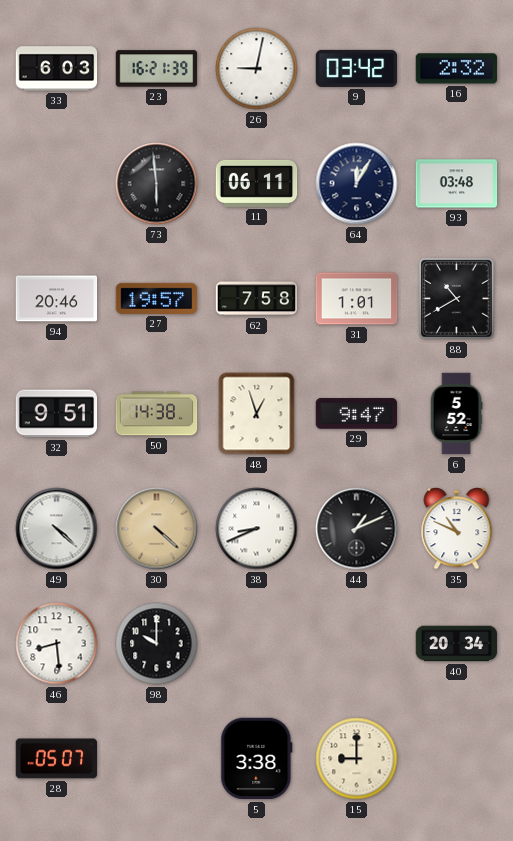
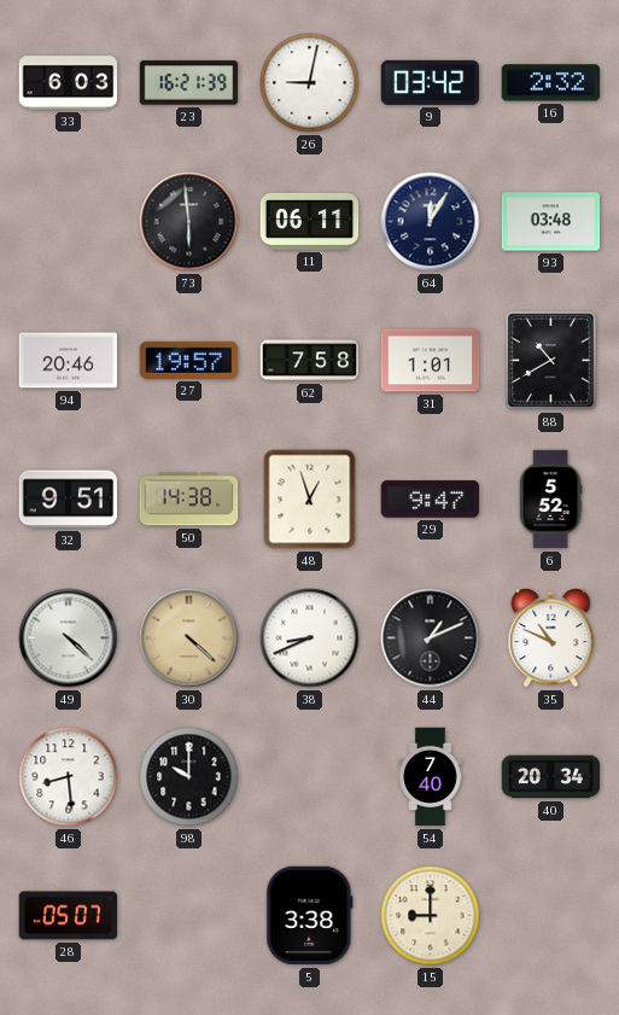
54: none -> 7:40 (431, 777)
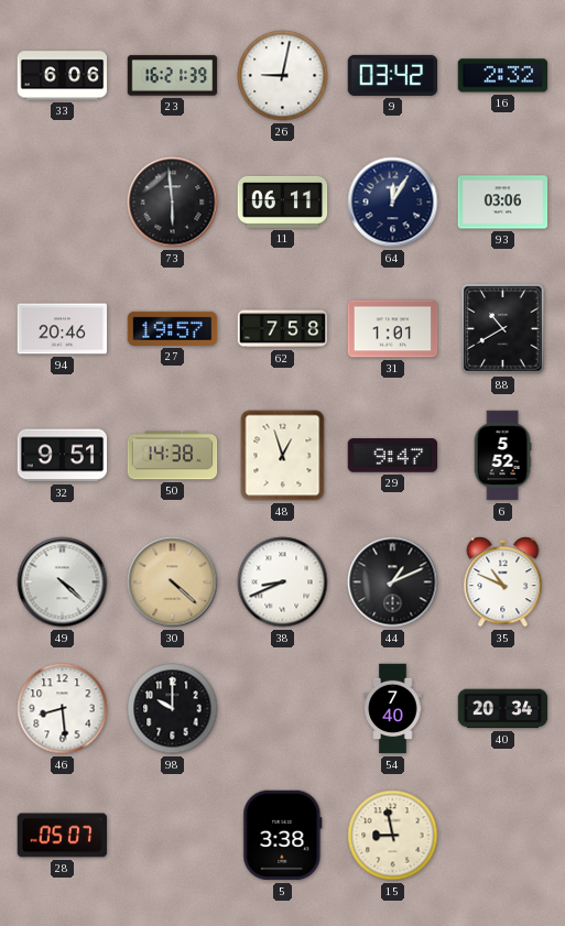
33: 6:03 -> 6:06 (63, 76)
93: 03:48 -> 03:06 (503, 203)
15: 9:00 -> 8:58 (393, 836)
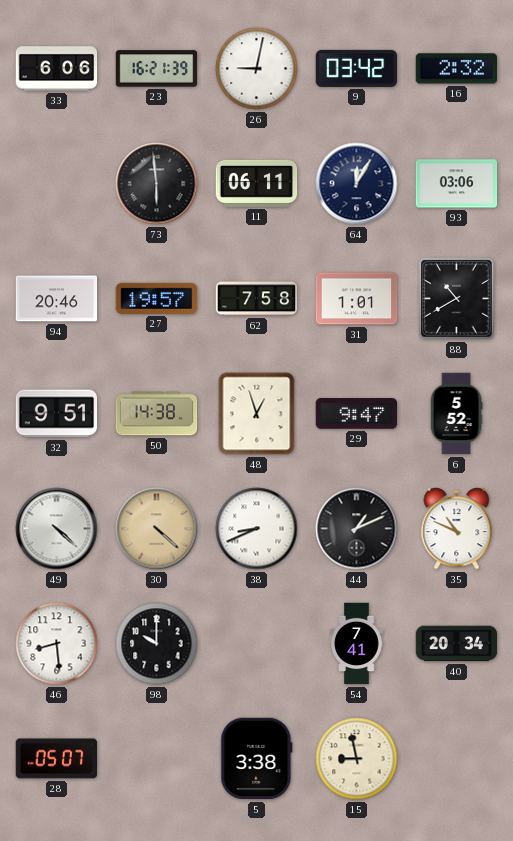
54: 7:40 -> 7:41 (357, 644)
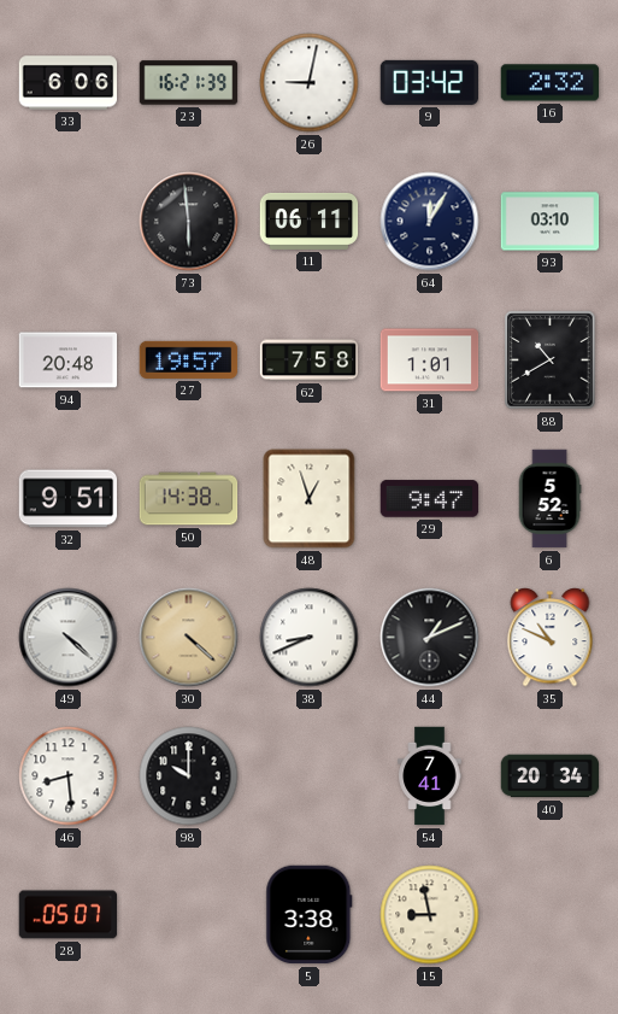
93: 03:06 -> 03:10 (551, 222)
94: 20:46 -> 20:48 (69, 361)
